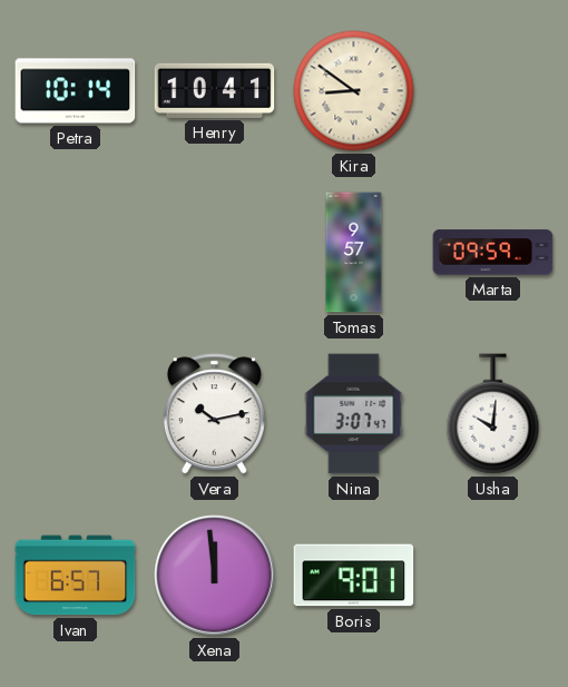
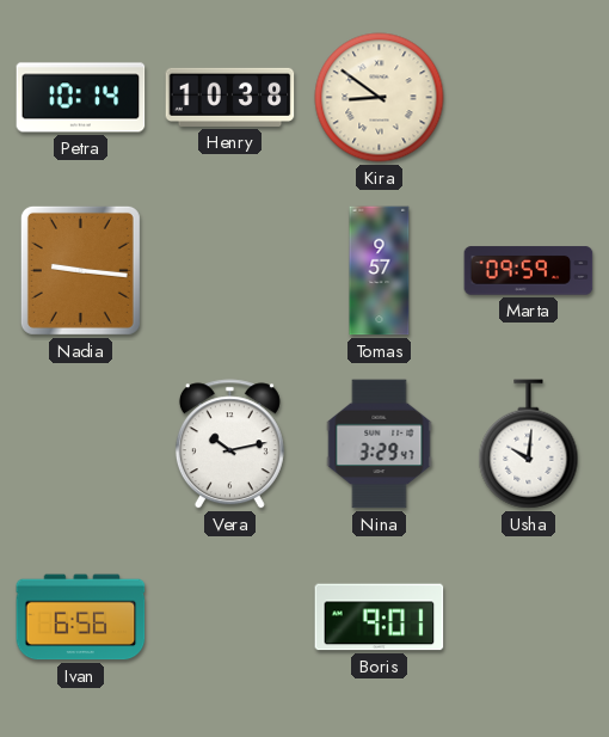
Henry: 10:41 -> 10:38 (230, 97)
Nadia: none -> 9:16 (80, 270)
Nina: 3:07 -> 3:29 (380, 444)
Ivan: 6:57 -> 6:56 (81, 618)
Xena: 11:59 -> none (215, 576)
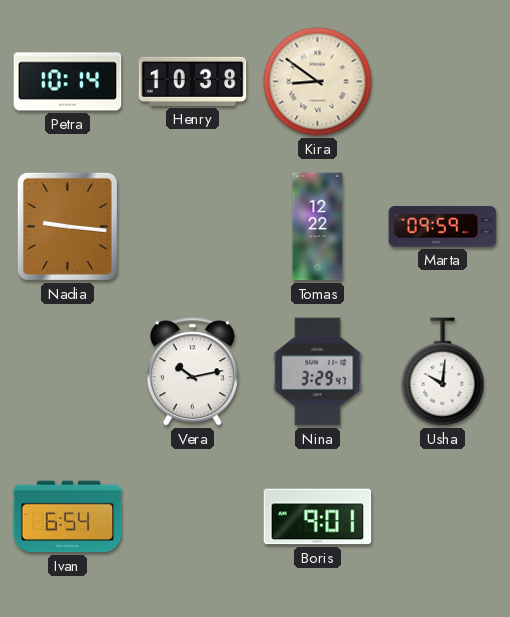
Tomas: 9:57 -> 12:22 (318, 227)
Ivan: 6:56 -> 6:54 (68, 517)
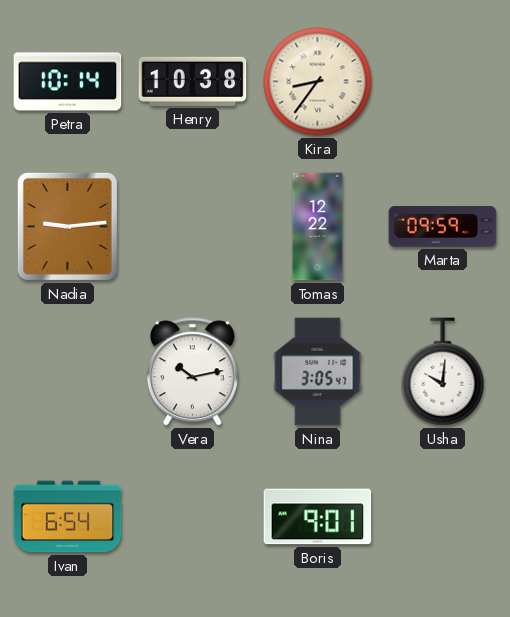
Kira: 8:51 -> 8:36 (318, 82)
Nadia: 9:16 -> 9:14 (67, 226)
Nina: 3:29 -> 3:05 (318, 372)
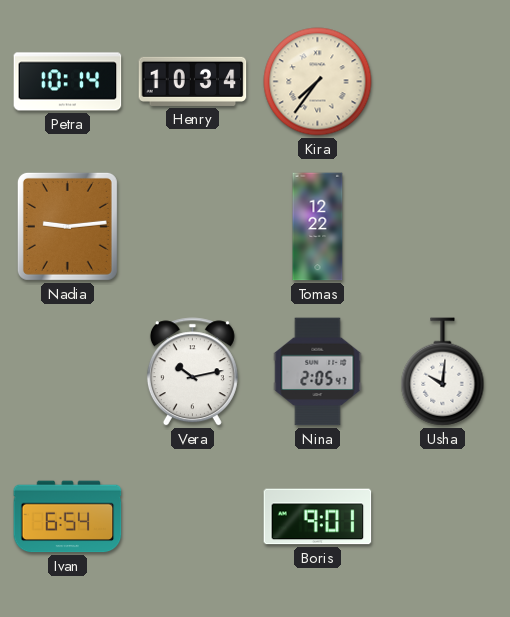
Henry: 10:38 -> 10:34 (193, 81)
Kira: 8:36 -> 7:36 (318, 82)
Marta: 09:59 -> none (443, 227)
Nina: 3:05 -> 2:05 (318, 372)
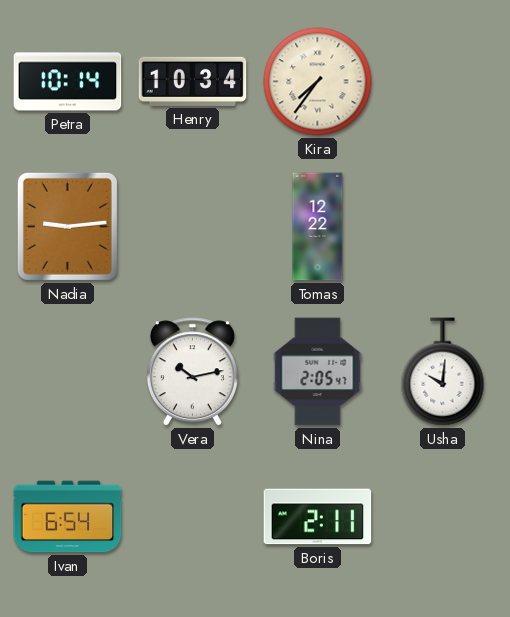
Boris: 9:01 -> 2:11 (318, 517)
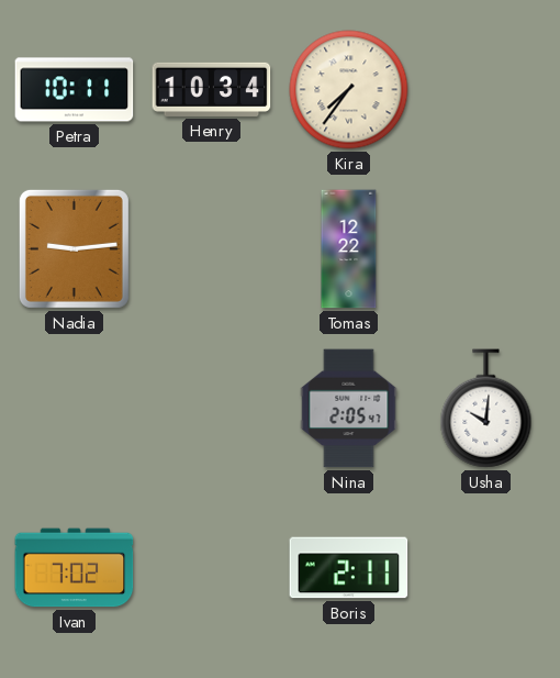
Petra: 10:14 -> 10:11 (75, 90)
Vera: 10:13 -> none (192, 372)
Ivan: 6:54 -> 7:02 (75, 568)
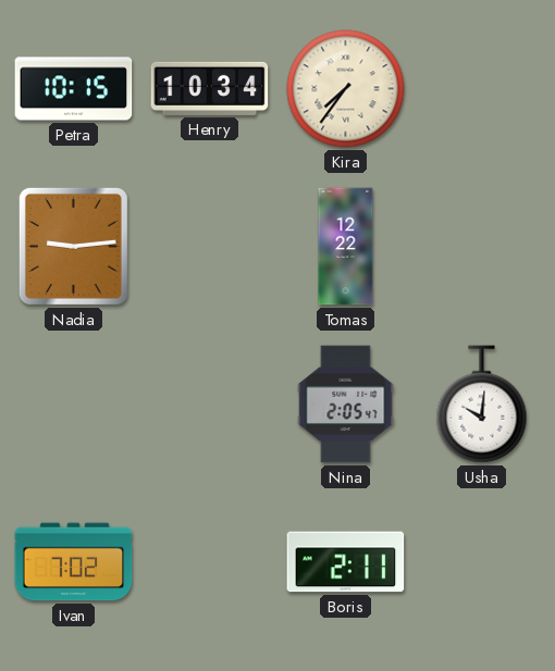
Petra: 10:11 -> 10:15 (74, 89)
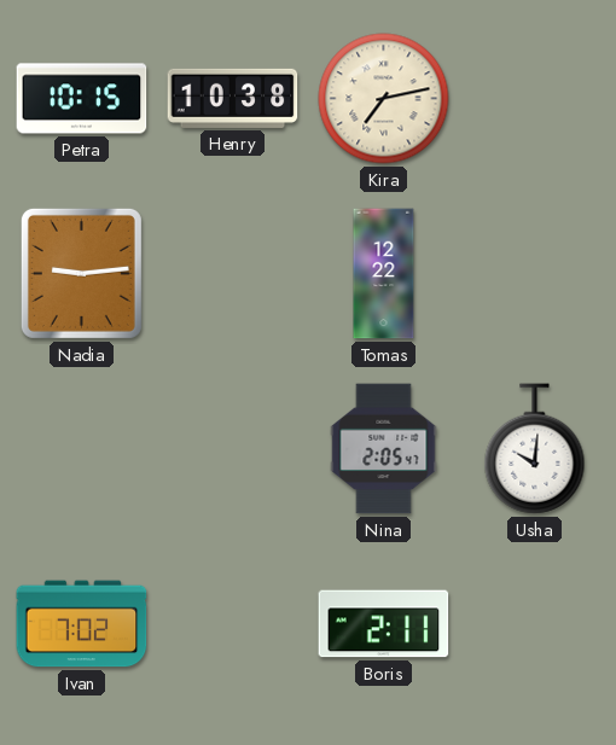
Henry: 10:34 -> 10:38 (233, 98)
Kira: 7:36 -> 7:13 (384, 99)
